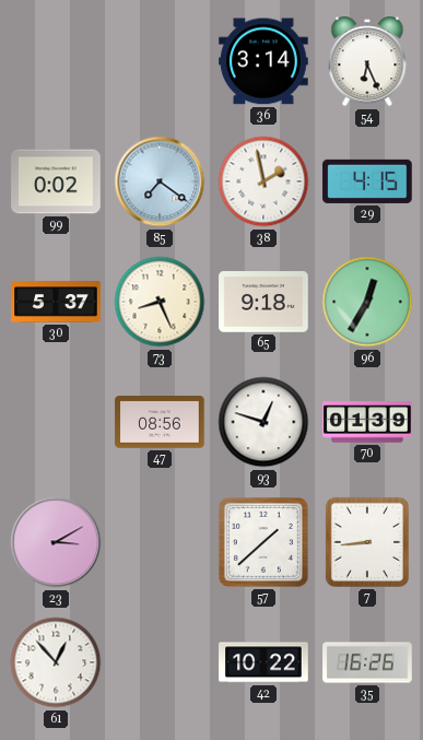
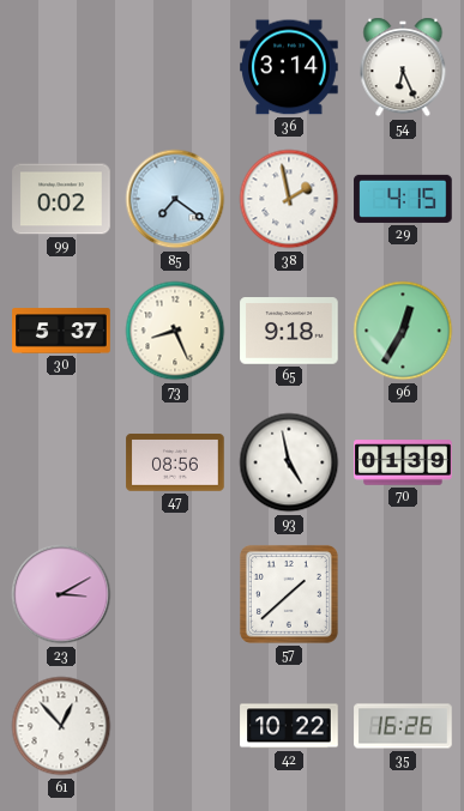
93: 12:48 -> 4:58 (289, 462)
7: 8:44 -> none (367, 542)
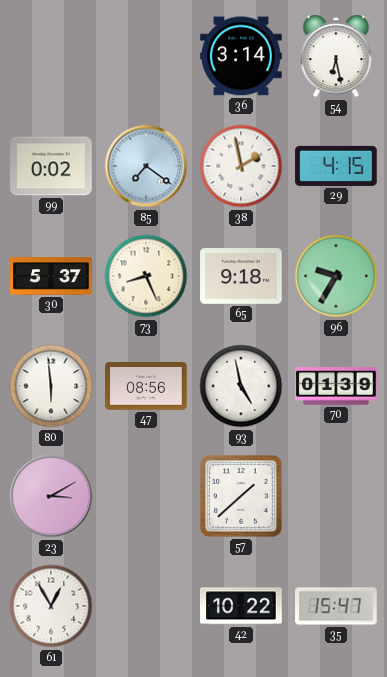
54: 6:26 -> 6:28 (336, 56)
96: 12:35 -> 9:35 (336, 276)
80: none -> 5:59 (51, 386)
61: 12:53 -> 12:55 (51, 606)
35: 16:26 -> 15:47 (336, 606)
